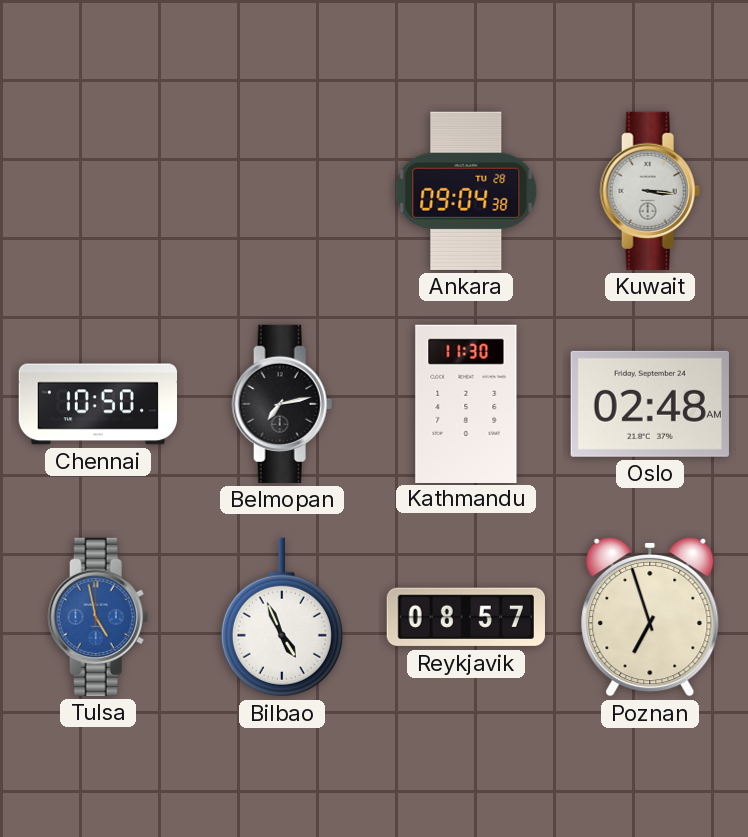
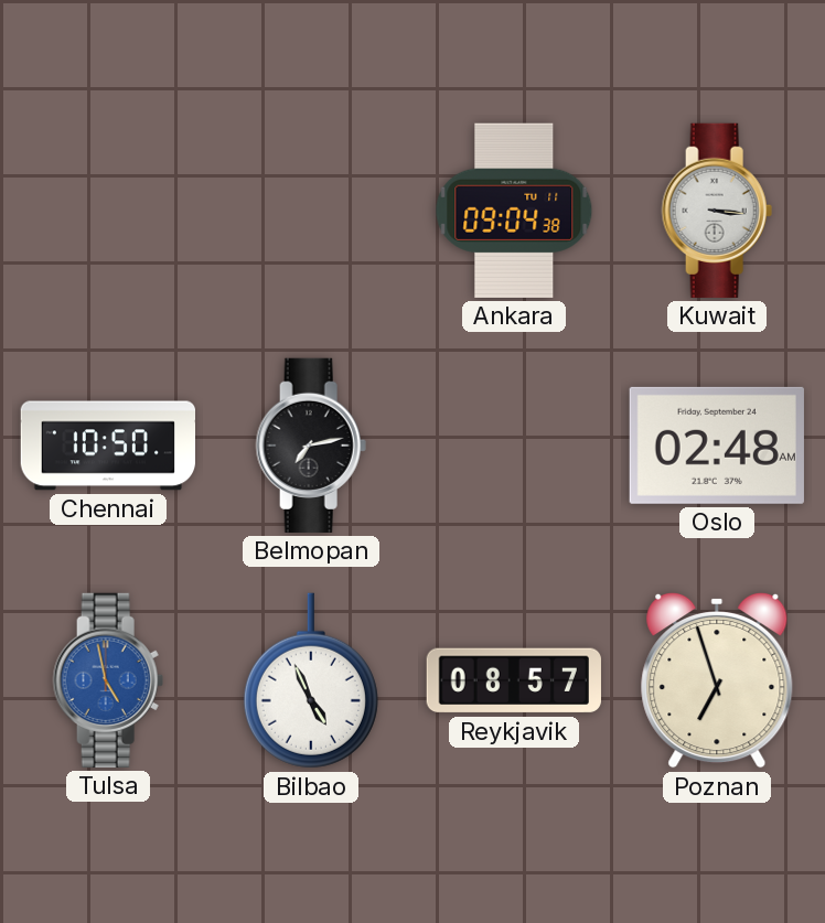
Ankara date: TU 28 -> TU 11 (514, 211)
Kathmandu: 11:30 -> none (466, 403)
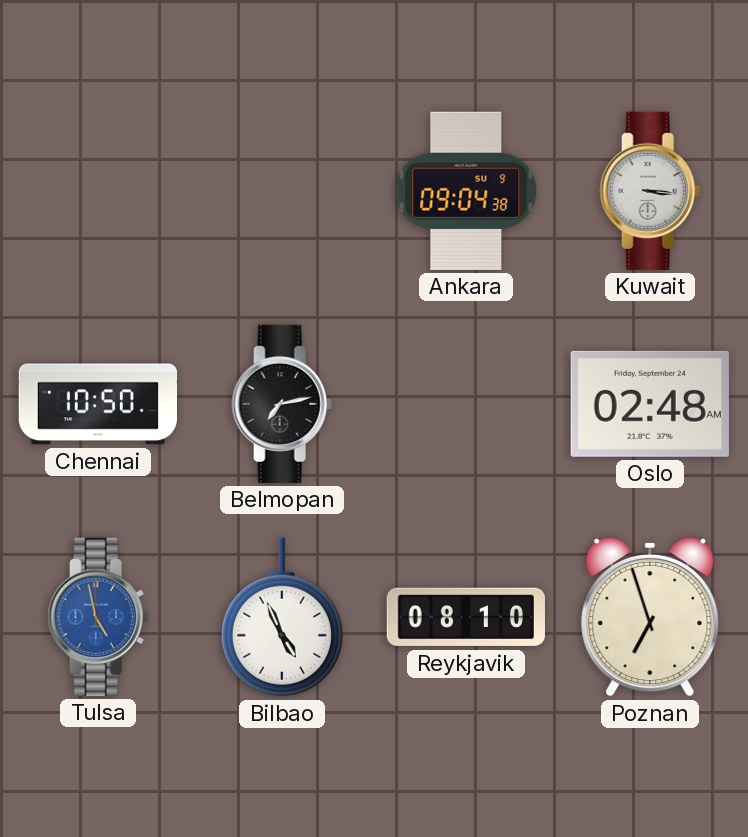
Ankara date: TU 11 -> SU 9 (466, 191)
Reykjavik: 08:57 -> 08:10 (466, 617)
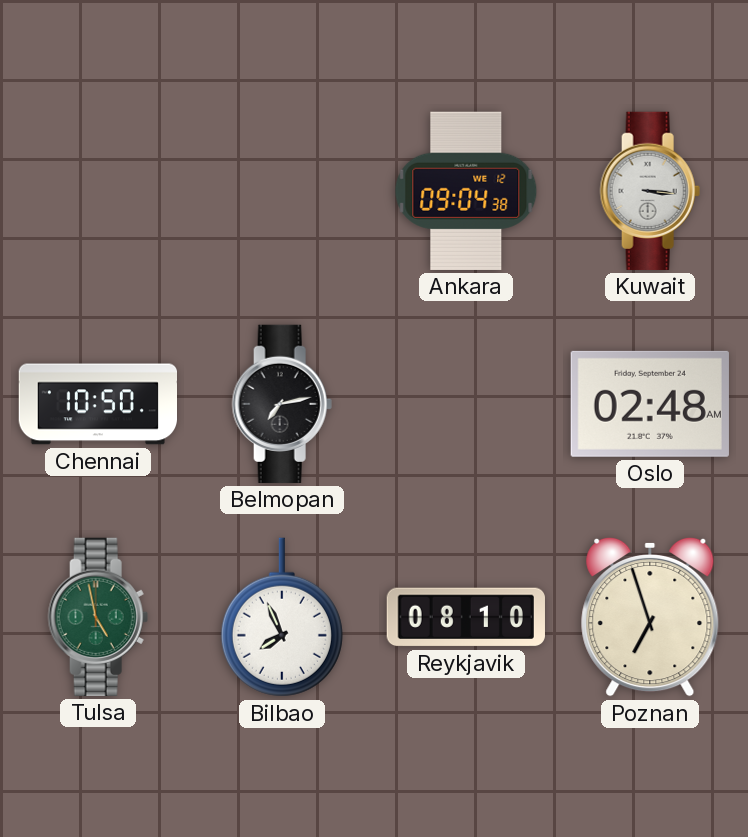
Ankara date: SU 9 -> WE 12 (466, 191)
Tulsa dial: blue -> green (98, 617)
Bilbao: 4:56 -> 7:56 (282, 617)
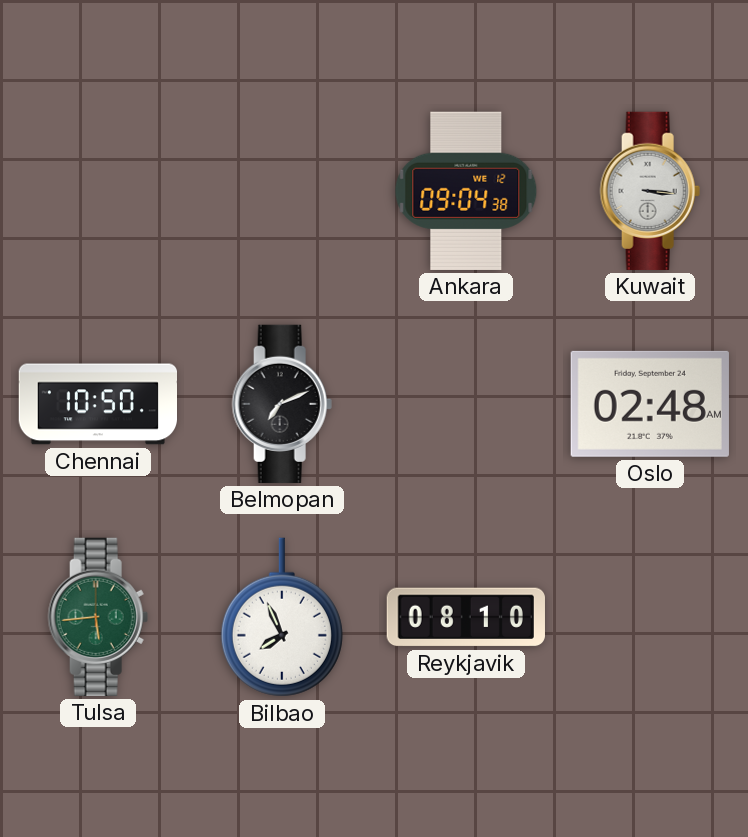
Belmopan: 7:13 -> 7:11 (282, 404)
Tulsa: 4:58 -> 5:44 (98, 617)
Poznan: 6:57 -> none (650, 617)
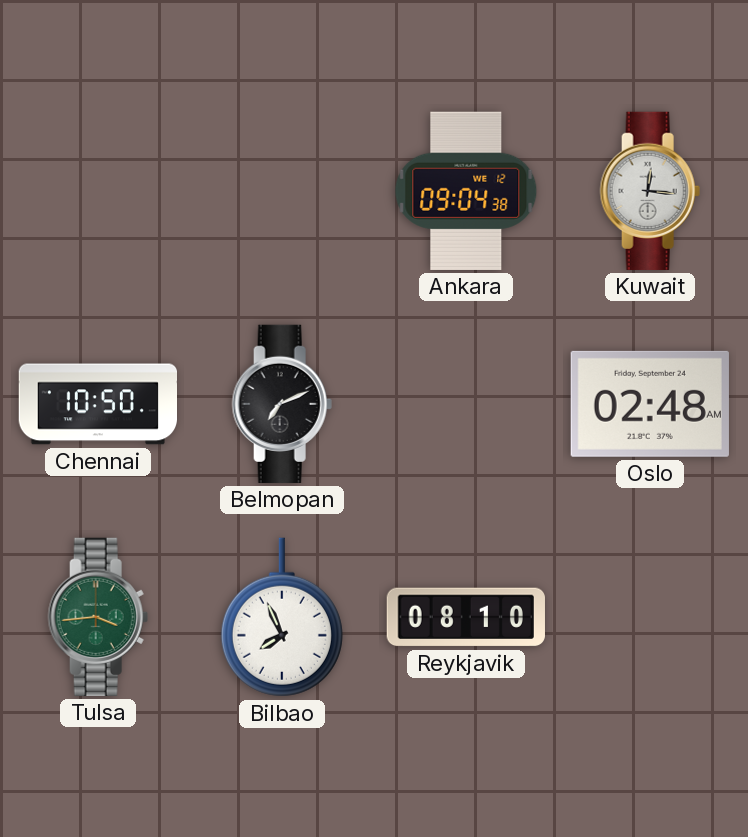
Kuwait: 3:16 -> 12:16 (650, 191)
Tulsa: 5:44 -> 3:44 (98, 617)
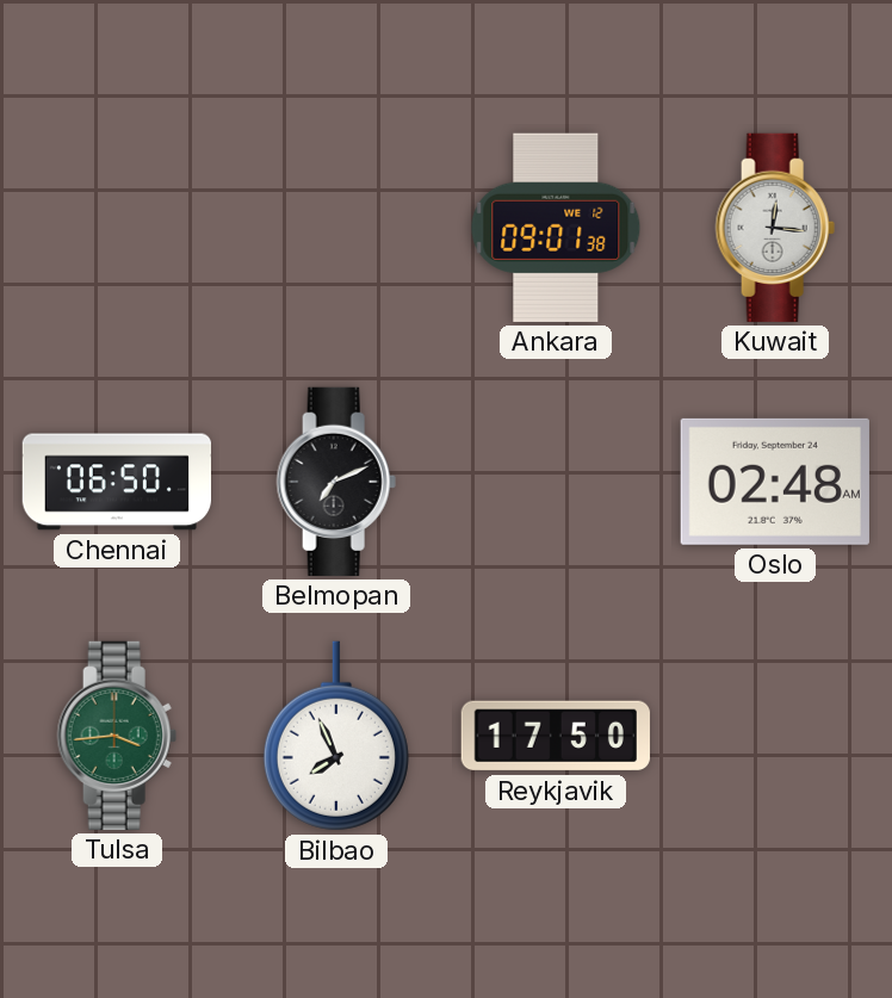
Ankara: 09:04 -> 09:01 (556, 228)
Chennai: 10:50 -> 06:50 (116, 482)
Reykjavik: 08:10 -> 17:50 (556, 736)
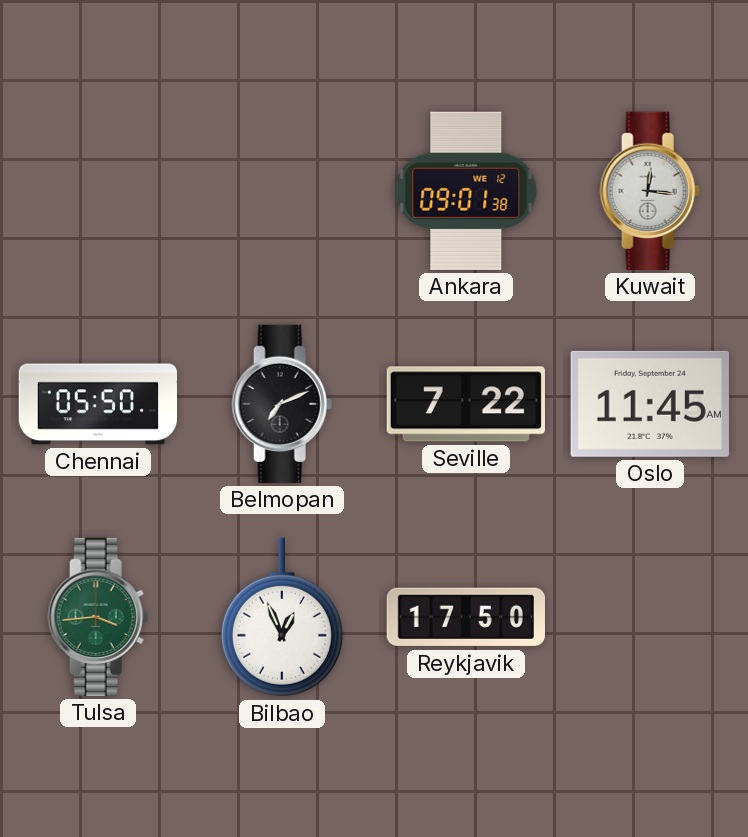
Chennai: 06:50 -> 05:50 (97, 404)
Seville: none -> 7:22 (466, 404)
Oslo: 02:48 -> 11:45 (650, 404)
Bilbao: 7:56 -> 12:56 (282, 617)
